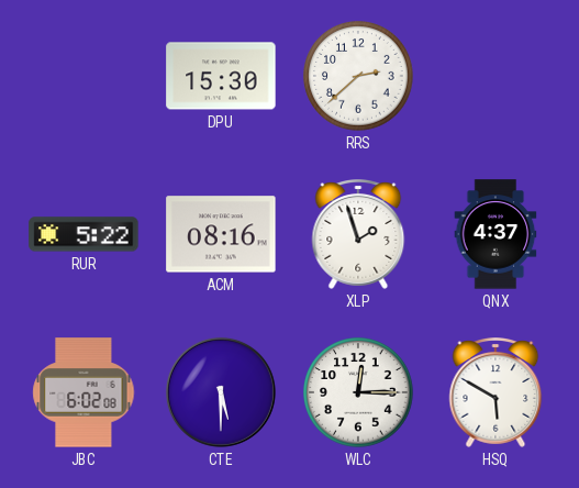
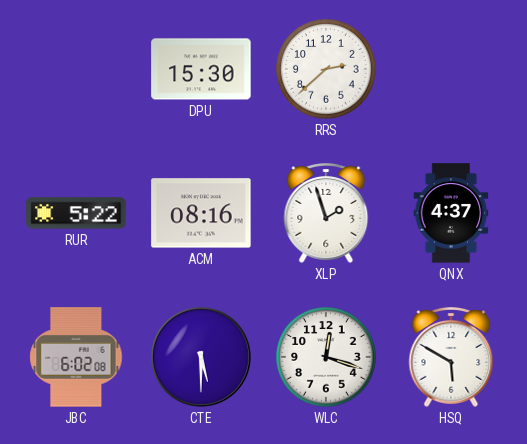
WLC: 12:15 -> 12:18 (326, 357)
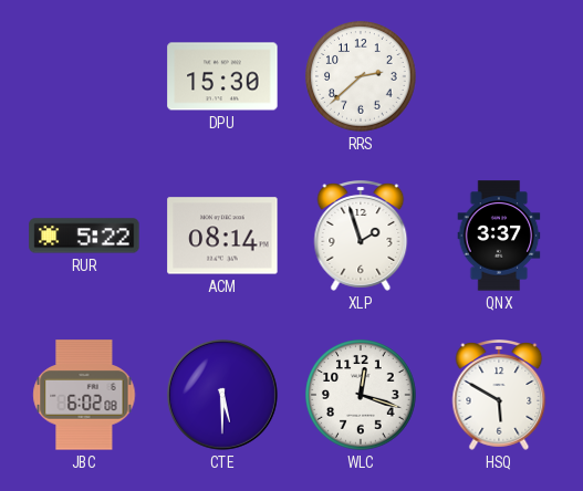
ACM: 08:16 -> 08:14 (222, 236)
QNX: 4:37 -> 3:37 (499, 236)
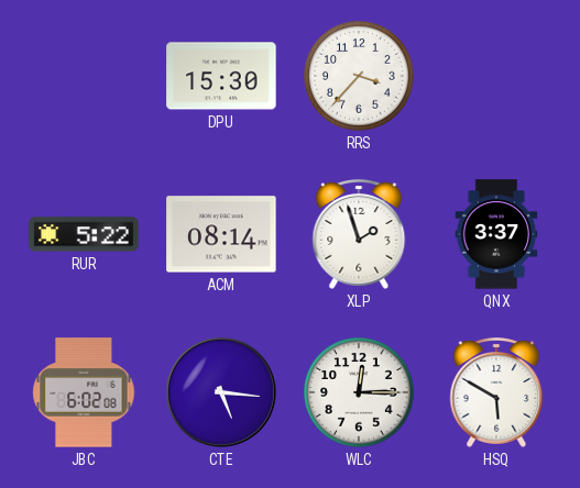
RRS: 2:38 -> 3:37 (359, 76)
CTE: 5:30 -> 5:16 (221, 392)
WLC: 12:18 -> 12:15 (359, 392)
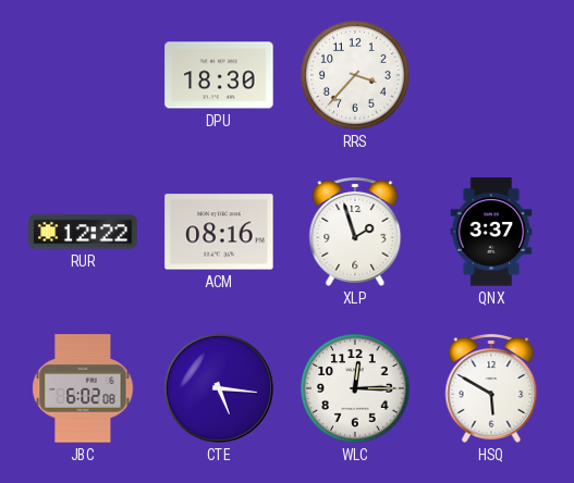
DPU: 15:30 -> 18:30 (219, 75)
RUR: 5:22 -> 12:22 (83, 232)
ACM: 08:14 -> 08:16 (219, 232)
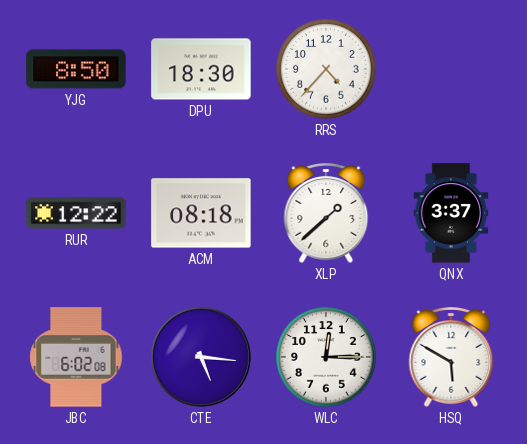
YJG: none -> 8:50 (76, 69)
RRS: 3:37 -> 4:37 (326, 69)
ACM: 08:16 -> 08:18 (201, 213)
XLP: 1:57 -> 1:38 (326, 214)
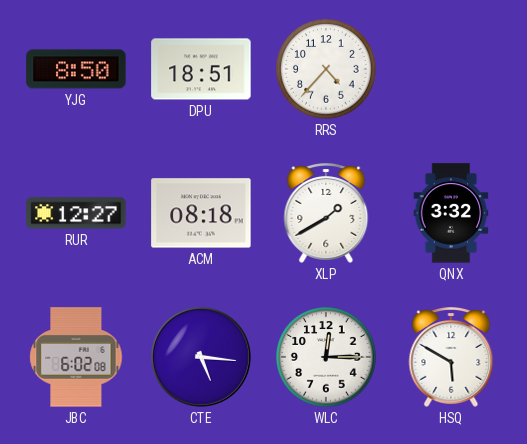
DPU: 18:30 -> 18:51 (201, 69)
RUR: 12:22 -> 12:27 (76, 213)
XLP: 1:38 -> 1:40 (326, 214)
QNX: 3:37 -> 3:32 (451, 213)
